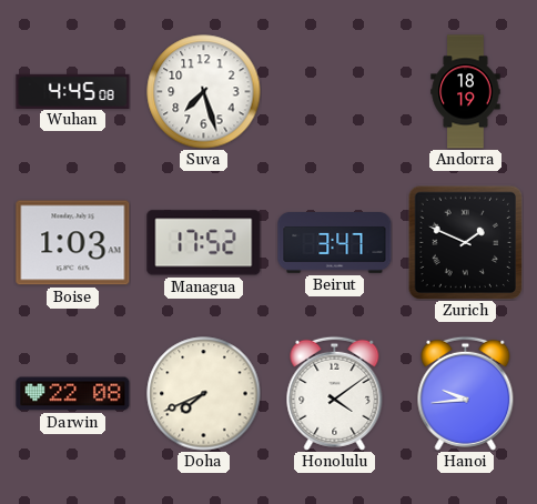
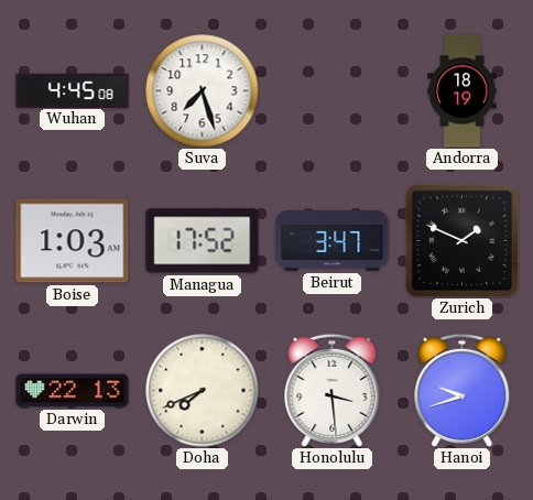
Darwin: 22:08 -> 22:13 (73, 391)
Honolulu: 4:09 -> 3:29 (333, 390)
Hanoi: 9:44 -> 9:42 (463, 390)
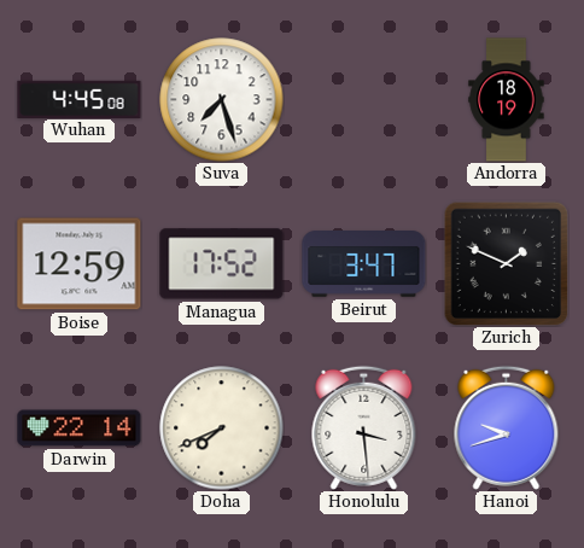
Boise: 1:03 -> 12:59 (80, 264)
Darwin: 22:13 -> 22:14 (80, 429)
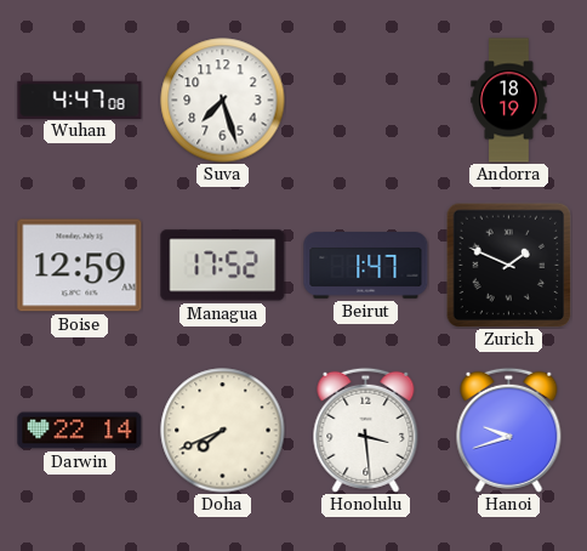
Wuhan: 4:45 -> 4:47 (80, 100)
Beirut: 3:47 -> 1:47 (366, 266)
